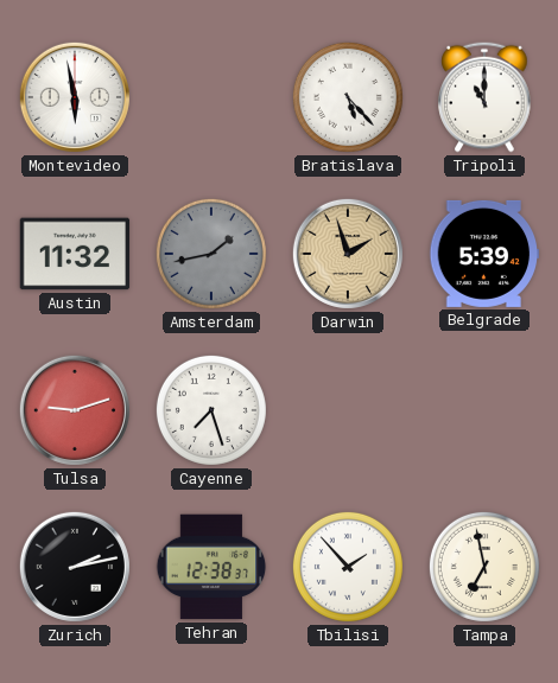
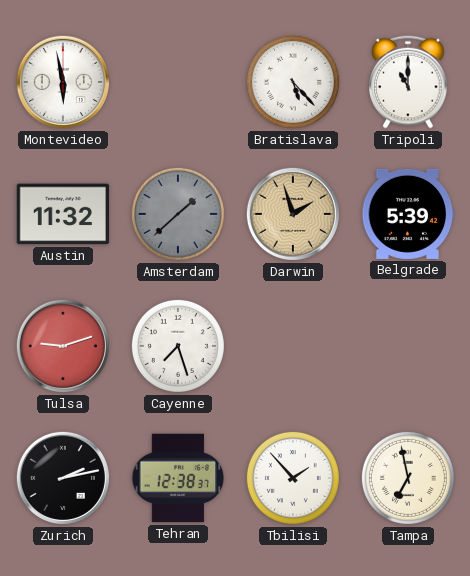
Amsterdam: 1:43 -> 1:38 (178, 214)
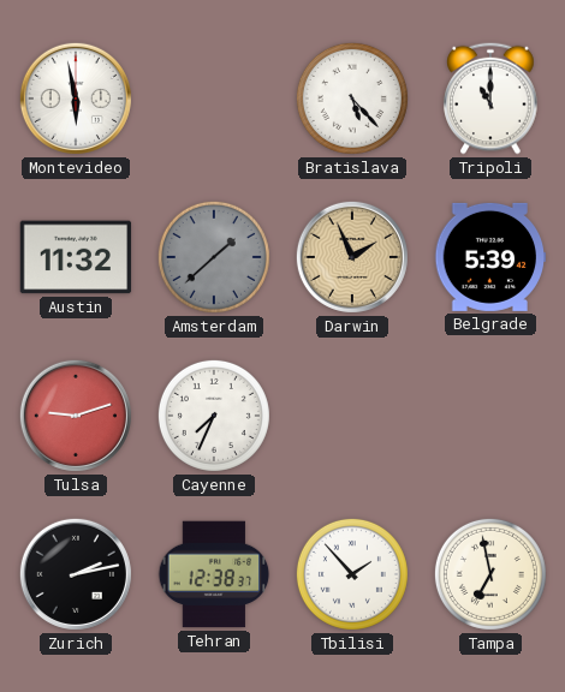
Darwin: 1:57 -> 1:56 (352, 257)
Cayenne: 7:27 -> 7:34 (214, 416)
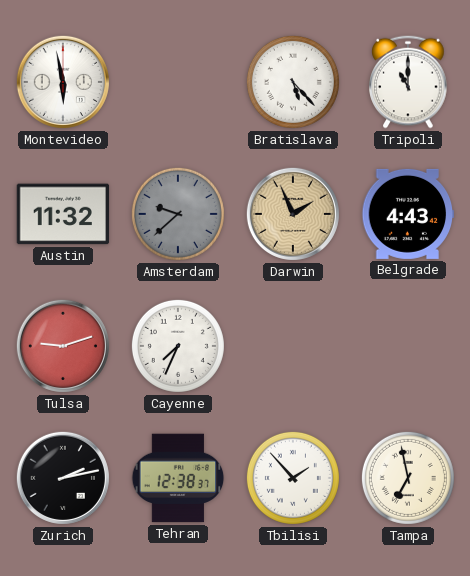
Amsterdam: 1:38 -> 9:38 (178, 214)
Belgrade: 5:39 -> 4:43 (408, 214)
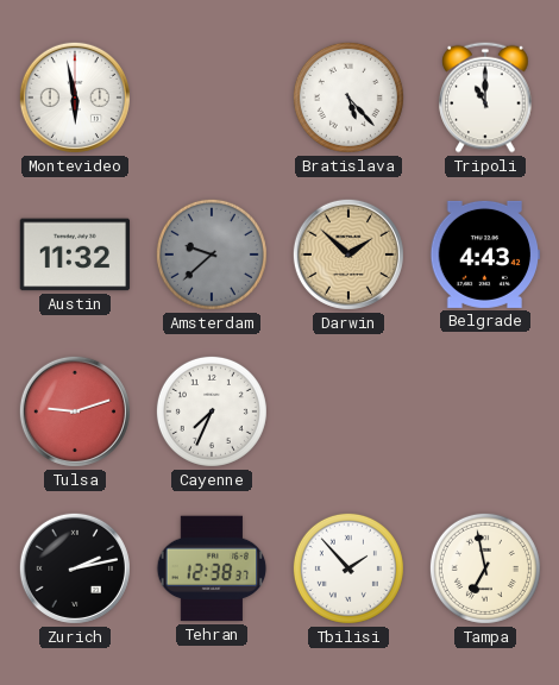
Darwin: 1:56 -> 1:52 (348, 254)
